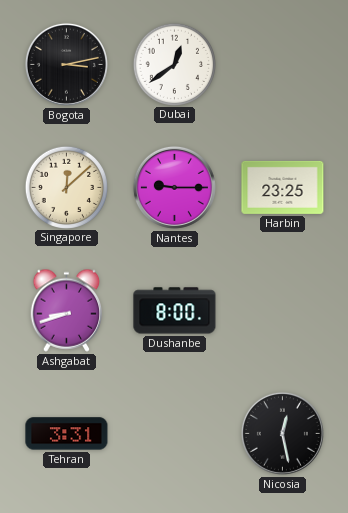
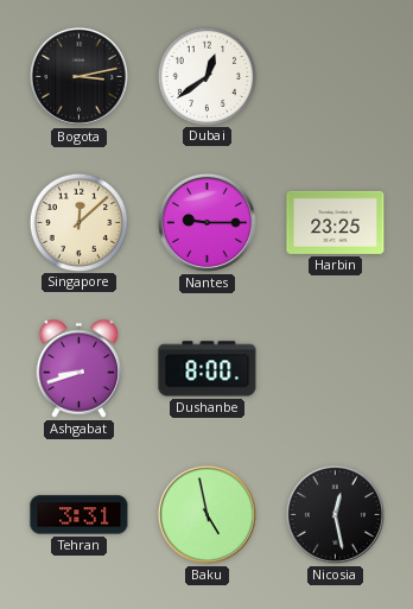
Baku: none -> 4:58 (206, 514)
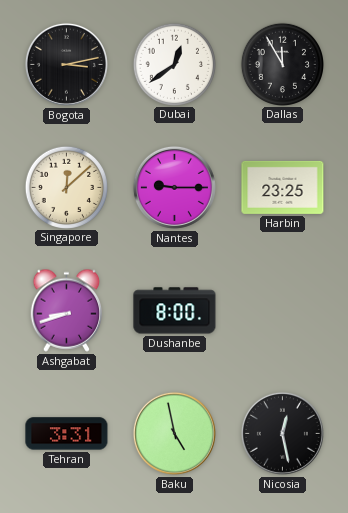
Dallas: none -> 11:55 (282, 64)
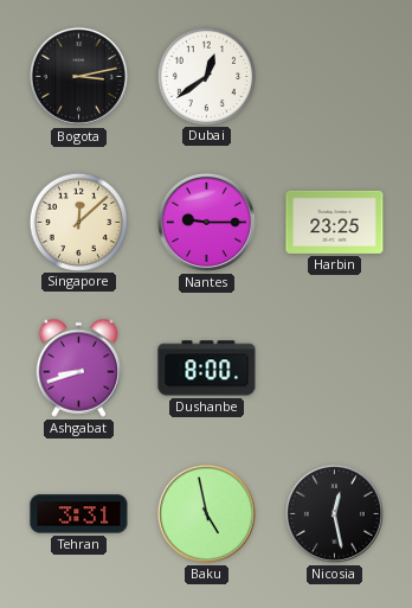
Dallas: 11:55 -> none (282, 64)
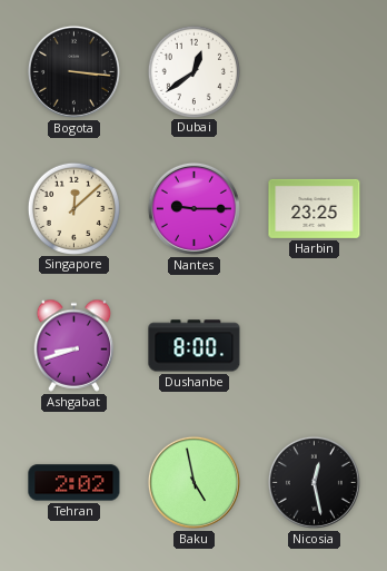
Bogota: 3:13 -> 3:16 (73, 71)
Tehran: 3:31 -> 2:02 (75, 483)
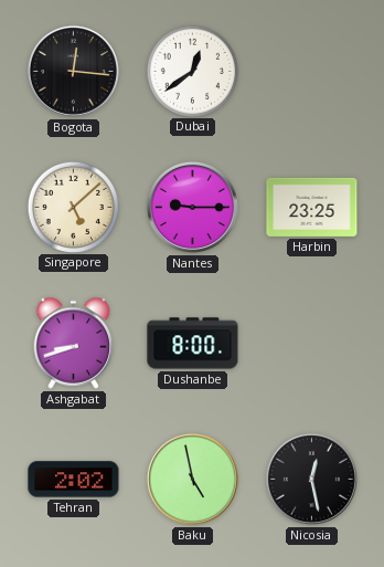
Bogota: 3:16 -> 12:16 (73, 71)
Singapore: 12:08 -> 5:08 (73, 207)
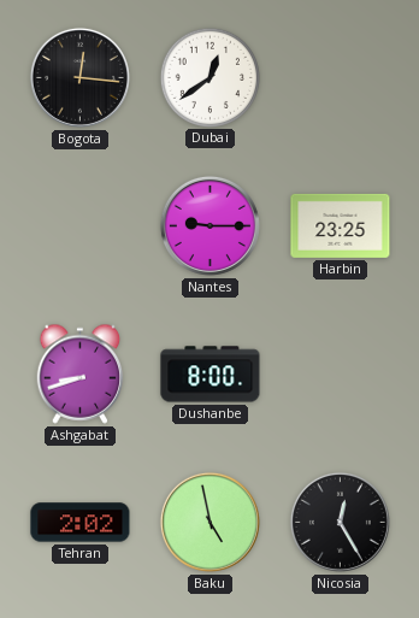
Singapore: 5:08 -> none (73, 207)
Nicosia: 12:28 -> 12:25 (340, 522)
